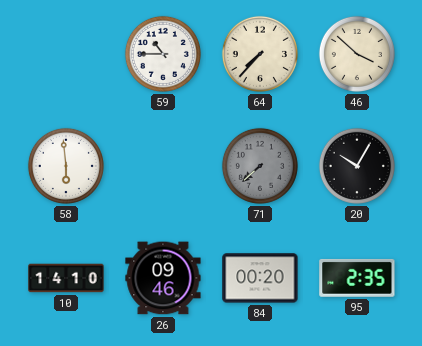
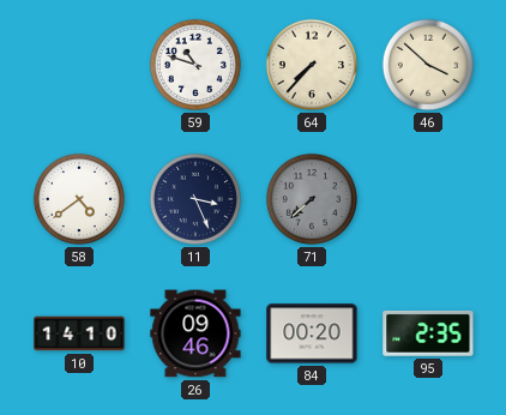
59: 10:45 -> 10:48 (195, 65)
58: 5:59 -> 4:39 (79, 199)
11: none -> 3:26 (195, 199)
20: 10:05 -> none (357, 166)
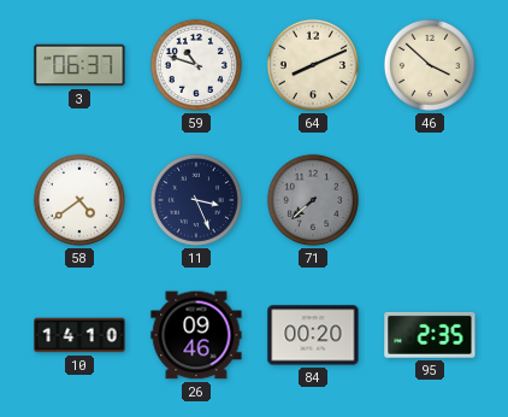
3: none -> 06:37 (79, 65)
64: 7:37 -> 8:11 (313, 65)
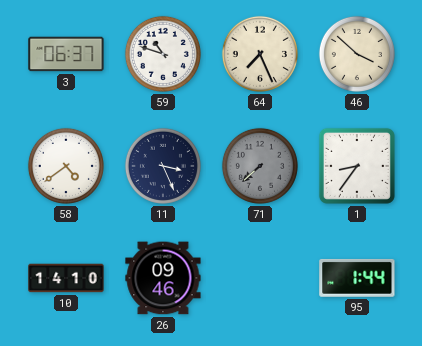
64: 8:11 -> 7:26 (260, 54)
1: none -> 8:36 (357, 166)
84: 00:20 -> none (313, 335)
95: 2:35 -> 1:44 (357, 278)
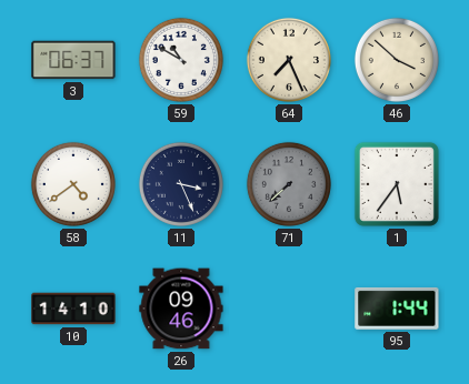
59: 10:48 -> 10:50 (181, 60)
1: 8:36 -> 5:36 (397, 184)
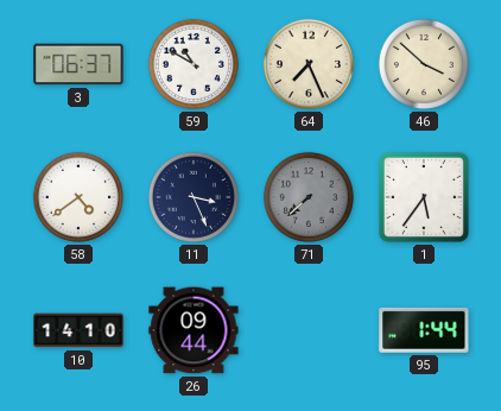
26: 09:46 -> 09:44 (194, 330)
